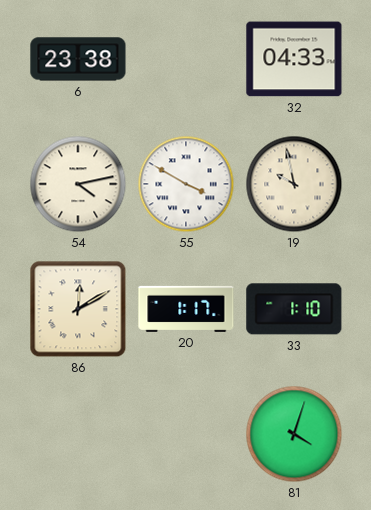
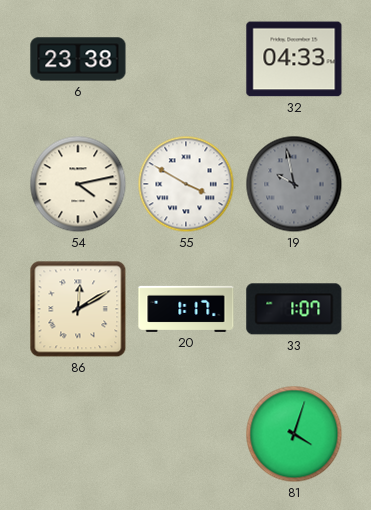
19 dial: cream -> grey (294, 184)
33: 1:10 -> 1:07 (294, 309)
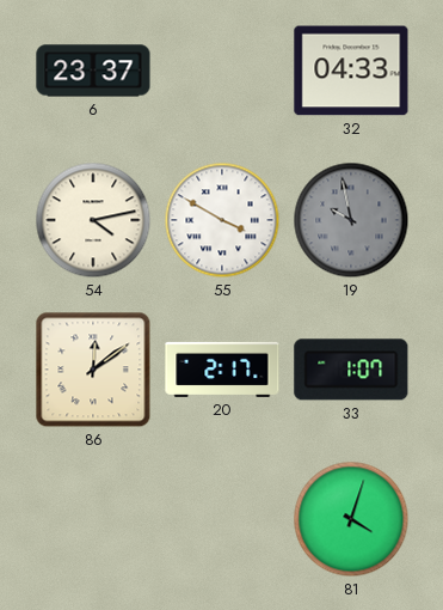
6: 23:38 -> 23:37 (93, 71)
86: 12:10 -> 12:09 (93, 370)
20: 1:17 -> 2:17 (222, 370)
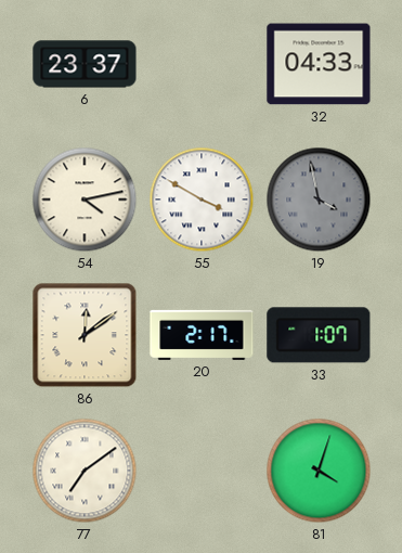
19: 9:58 -> 3:58 (319, 200)
77: none -> 7:09 (85, 471)
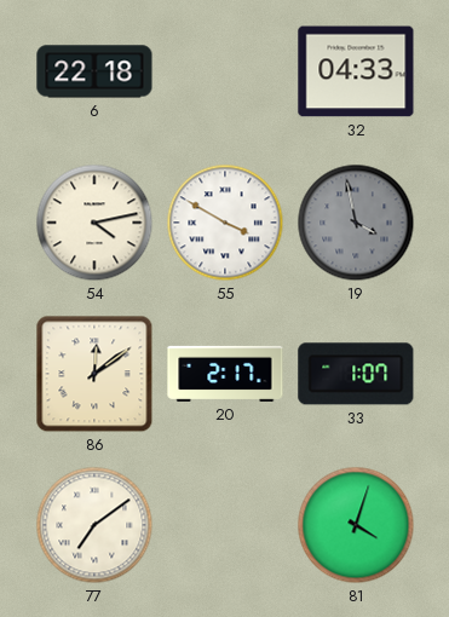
6: 23:37 -> 22:18 (94, 71)
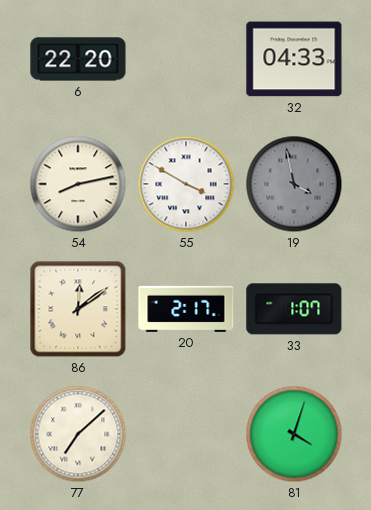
6: 22:18 -> 22:20 (78, 59)
54: 4:13 -> 8:13 (78, 184)
77: 7:09 -> 7:08 (78, 434)
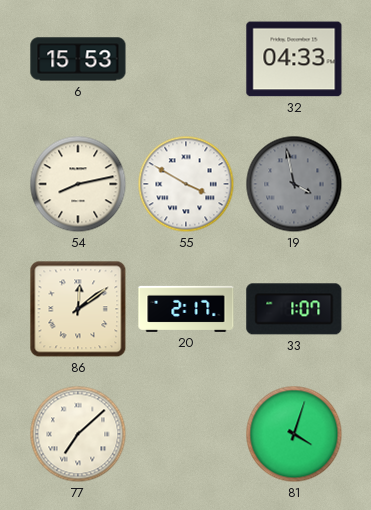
6: 22:20 -> 15:53 (78, 59)
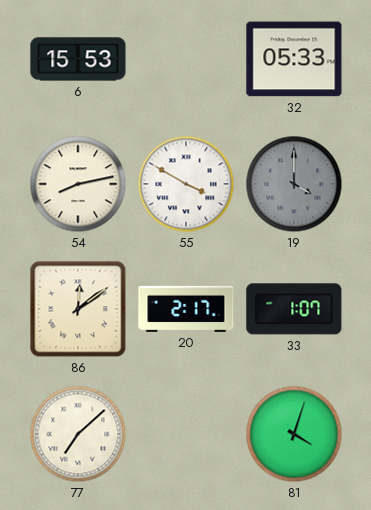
32: 04:33 -> 05:33 (294, 59)
19: 3:58 -> 4:00 (294, 184)
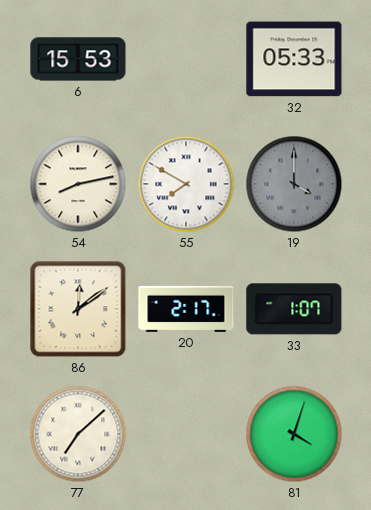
55: 3:50 -> 7:50 (186, 184)
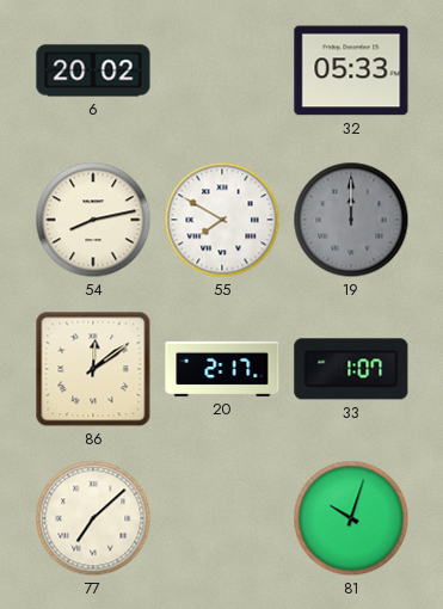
6: 15:53 -> 20:02 (93, 70)
19: 4:00 -> 12:00 (351, 220)
81: 4:03 -> 10:03 (351, 518)
